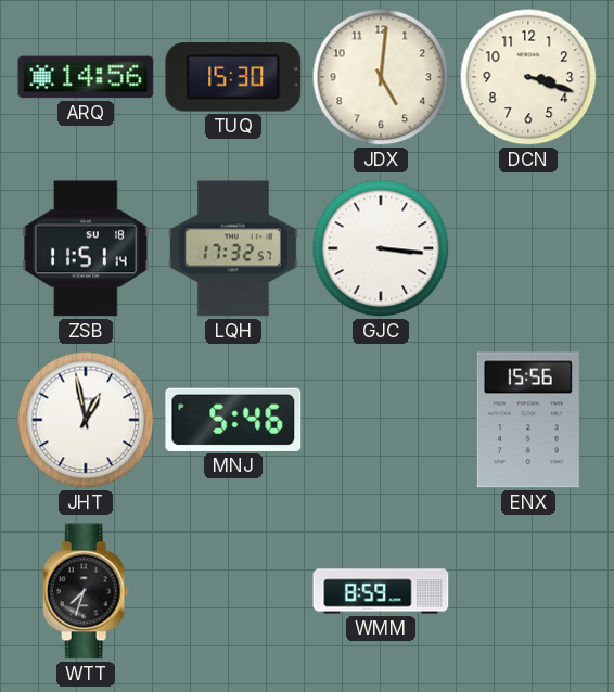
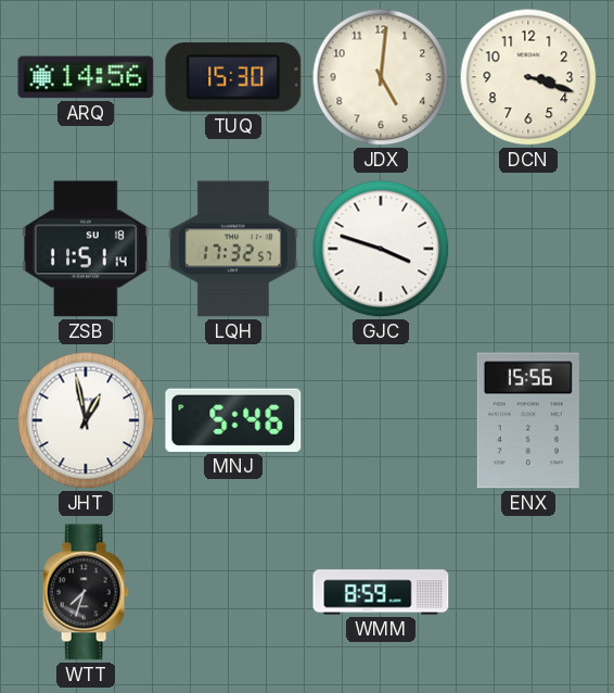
GJC: 3:16 -> 3:48 (381, 249)
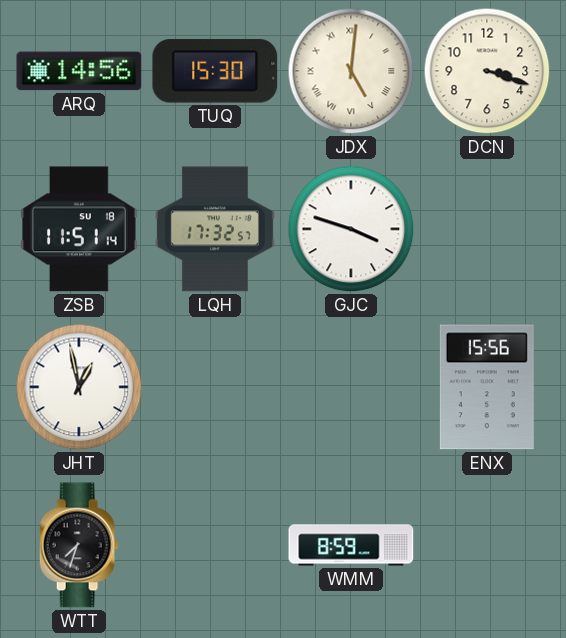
JDX numerals: Arabic -> Roman (351, 71)
MNJ: 5:46 -> none (233, 420)
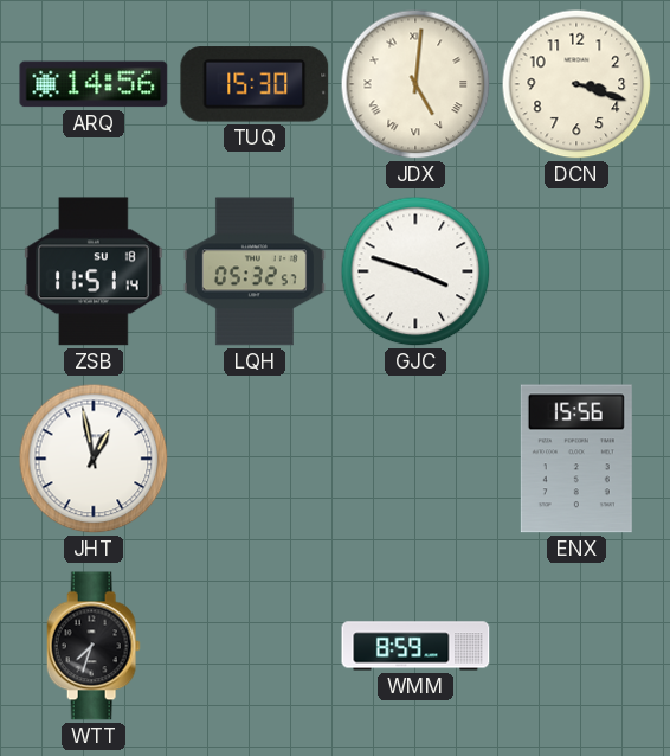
LQH: 17:32 -> 05:32 (255, 271)
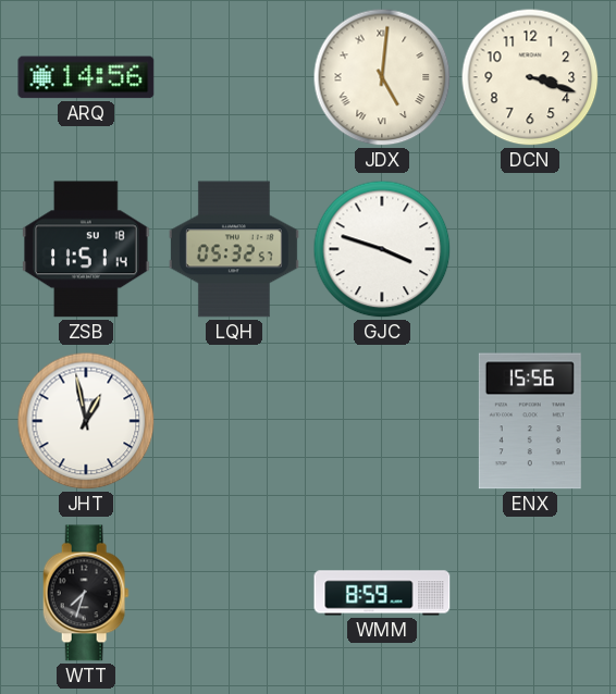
TUQ: 15:30 -> none (255, 84)
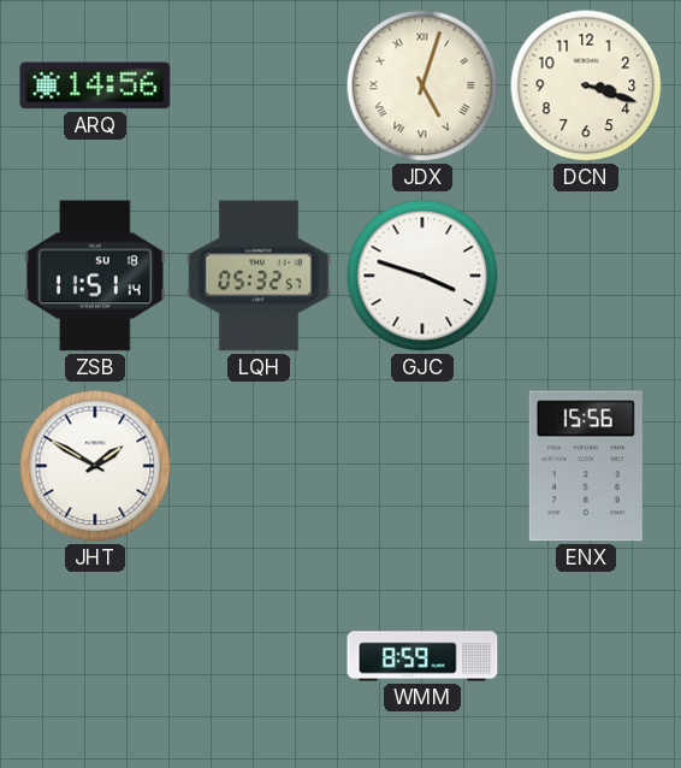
JDX: 5:01 -> 5:03 (422, 85)
JHT: 12:58 -> 1:50 (95, 466)
WTT: 7:33 -> none (86, 593)
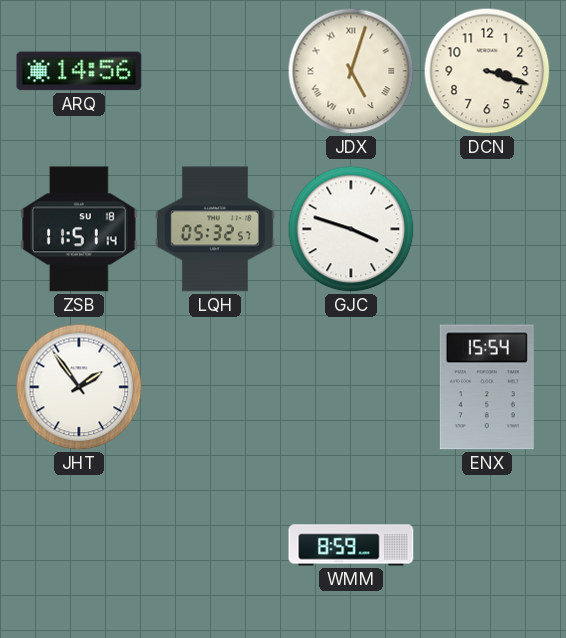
JHT: 1:50 -> 1:54 (79, 387)
ENX: 15:56 -> 15:54 (487, 387)
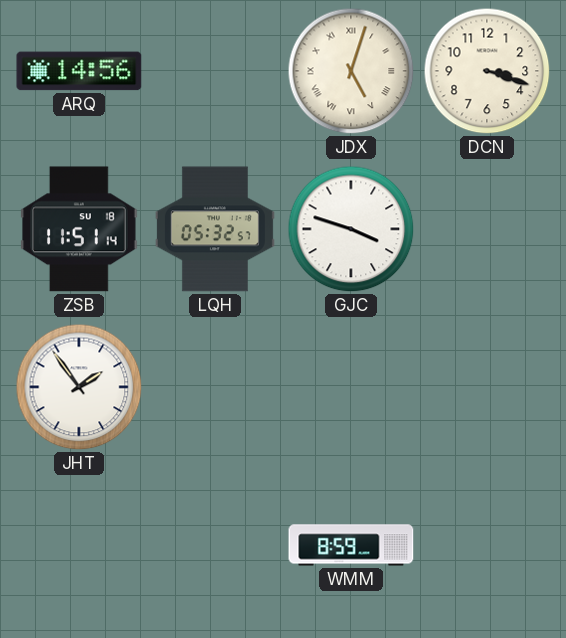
ENX: 15:54 -> none (487, 387)
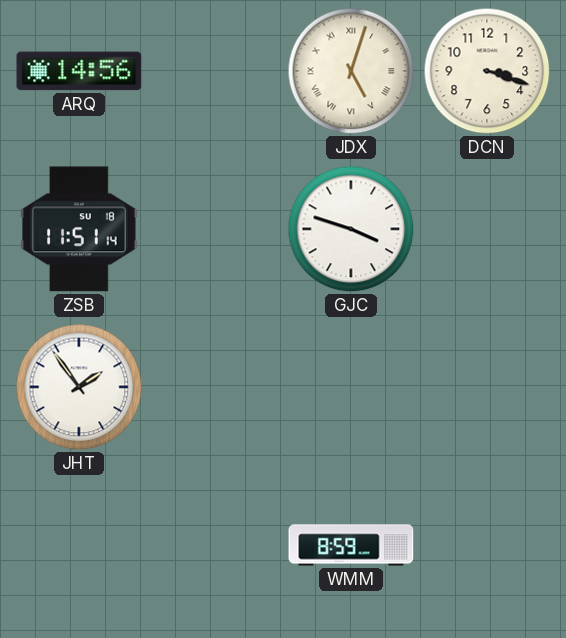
LQH: 05:32 -> none (215, 229)
